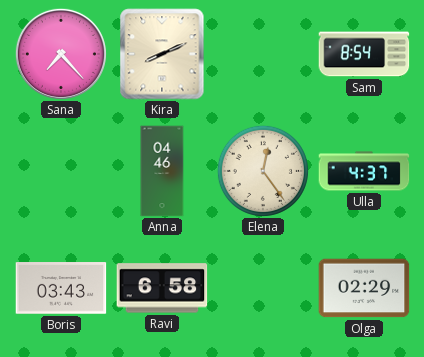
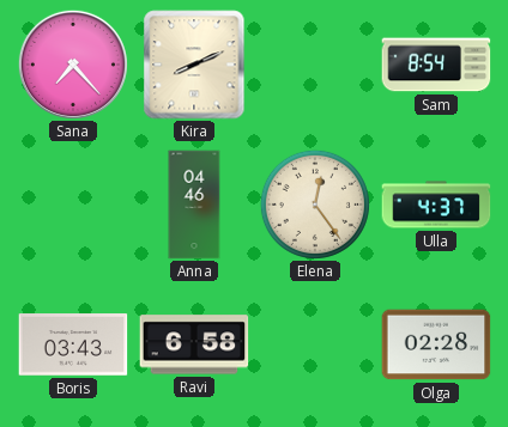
Olga: 02:29 -> 02:28 (436, 344)
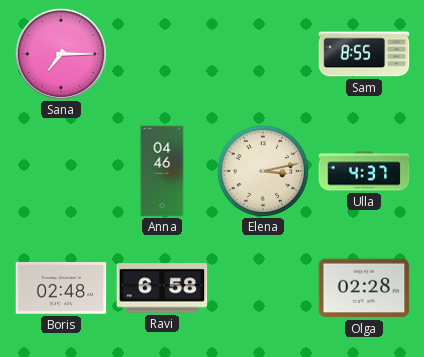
Sana: 7:23 -> 7:15 (61, 54)
Kira: 8:11 -> none (194, 65)
Sam: 8:54 -> 8:55 (364, 54)
Elena: 12:24 -> 3:13 (263, 171)
Boris: 03:43 -> 02:48 (61, 288)
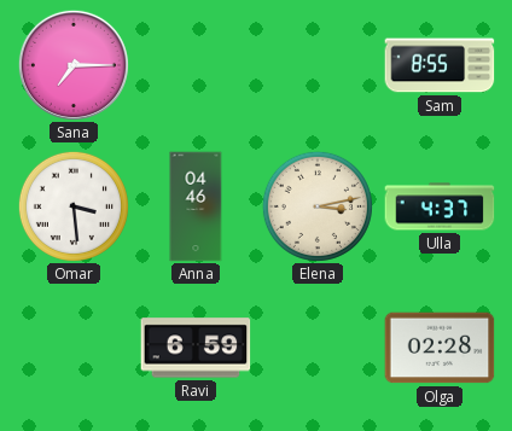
Omar: none -> 3:29 (74, 206)
Boris: 02:48 -> none (61, 288)
Ravi: 6:58 -> 6:59 (196, 348)
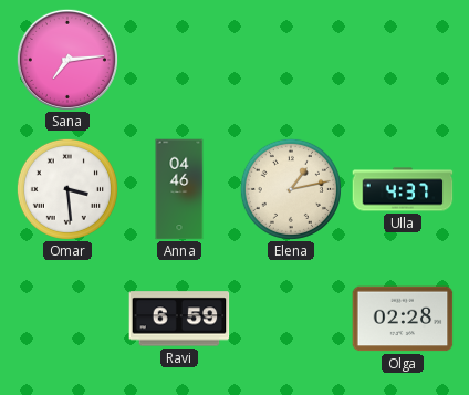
Sana: 7:15 -> 7:14 (67, 60)
Sam: 8:55 -> none (440, 65)
Elena: 3:13 -> 1:13 (291, 189)
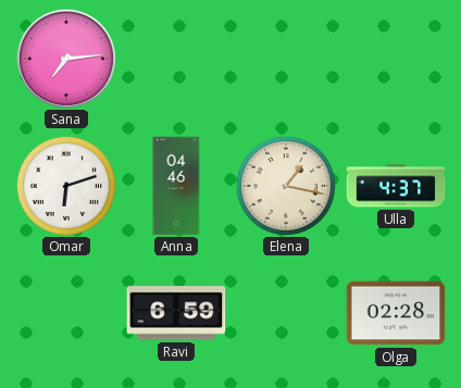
Omar: 3:29 -> 6:12 (66, 186)
Elena: 1:13 -> 1:17 (286, 186)
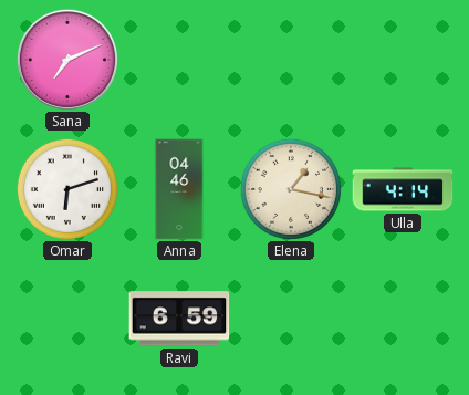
Sana: 7:14 -> 7:11 (67, 60)
Ulla: 4:37 -> 4:14 (403, 189)
Olga: 02:28 -> none (396, 313)
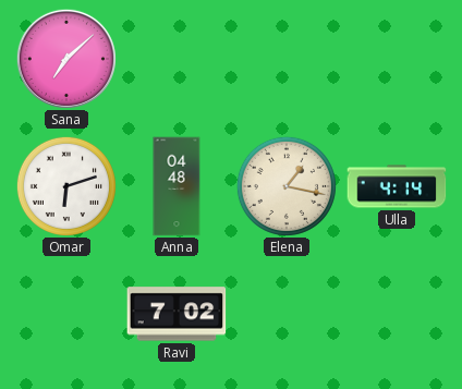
Sana: 7:11 -> 7:08 (66, 59)
Anna: 04:46 -> 04:48 (177, 186)
Ravi: 6:59 -> 7:02 (177, 314)
